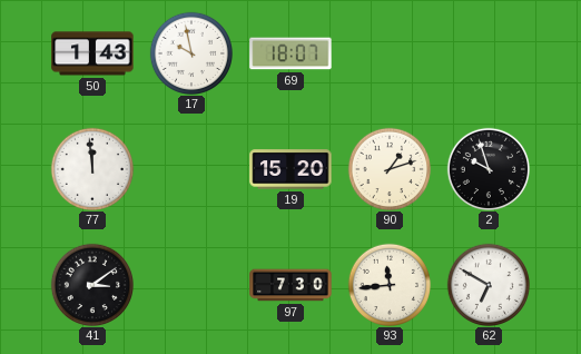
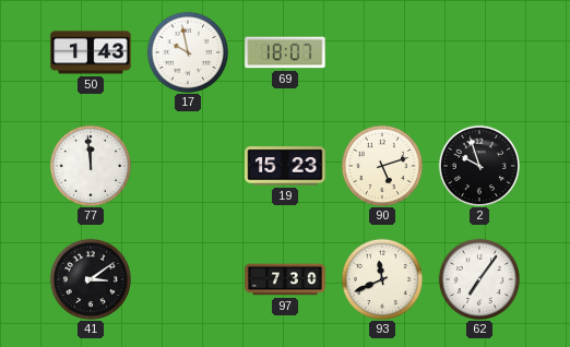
19: 15:20 -> 15:23 (285, 166)
90: 1:12 -> 5:12 (381, 165)
93: 11:44 -> 11:41 (381, 278)
62: 6:50 -> 7:06 (478, 278)
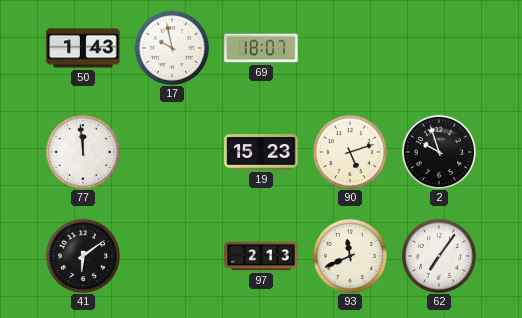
41: 3:09 -> 6:09 (82, 255)
97: 7:30 -> 2:13 (261, 256)
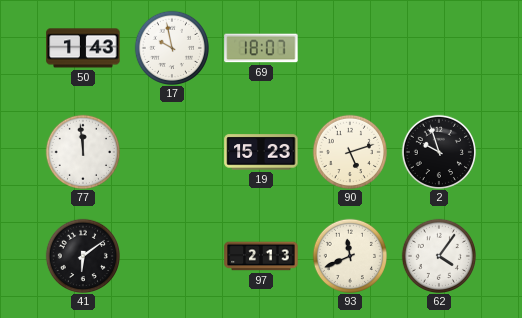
62: 7:06 -> 4:06 (438, 255)
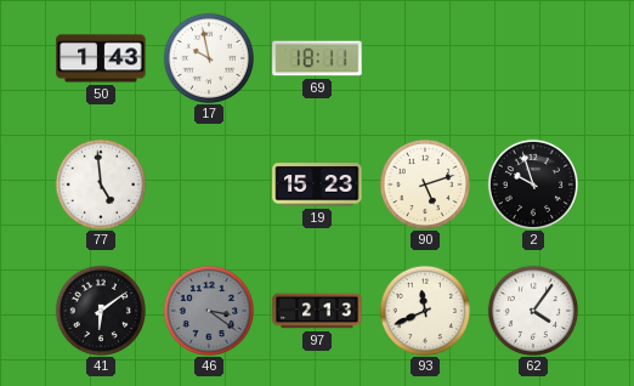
69: 18:07 -> 18:11 (317, 58)
77: 11:59 -> 4:59 (100, 183)
46: none -> 3:21 (208, 310)
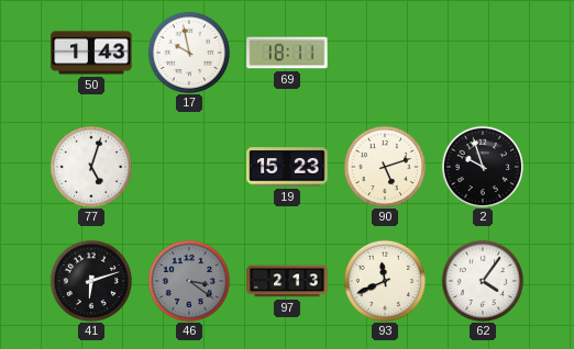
77: 4:59 -> 5:03 (90, 166)
41: 6:09 -> 6:12 (90, 280)
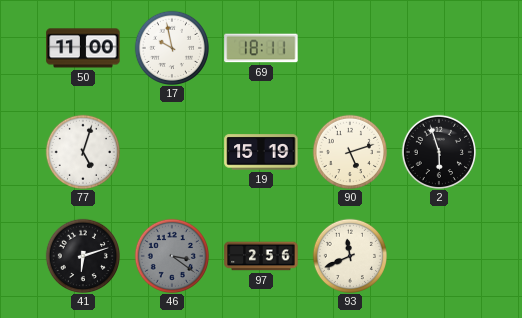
50: 1:43 -> 11:00 (83, 48)
19: 15:23 -> 15:19 (261, 152)
2: 9:57 -> 5:57 (438, 151)
97: 2:13 -> 2:56 (261, 256)
62: 4:06 -> none (482, 280)
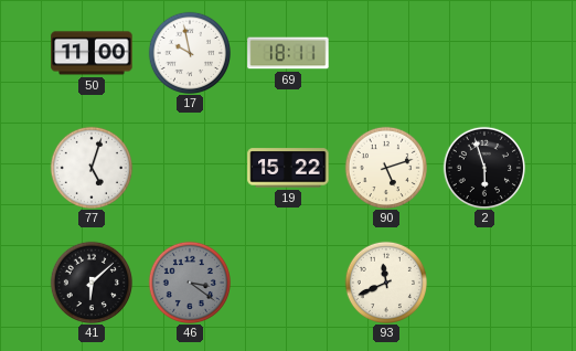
19: 15:19 -> 15:22 (288, 168)
41: 6:12 -> 6:08 (90, 281)
97: 2:56 -> none (261, 256)
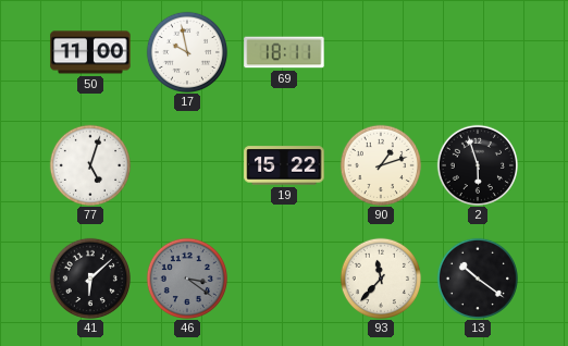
90: 5:12 -> 1:12 (380, 164)
93: 11:41 -> 11:37 (380, 277)
13: none -> 10:21 (477, 277)
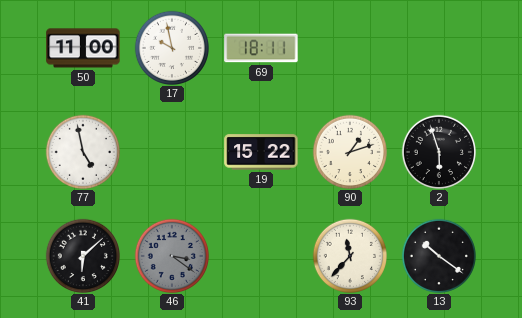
77: 5:03 -> 4:58 (82, 151)
